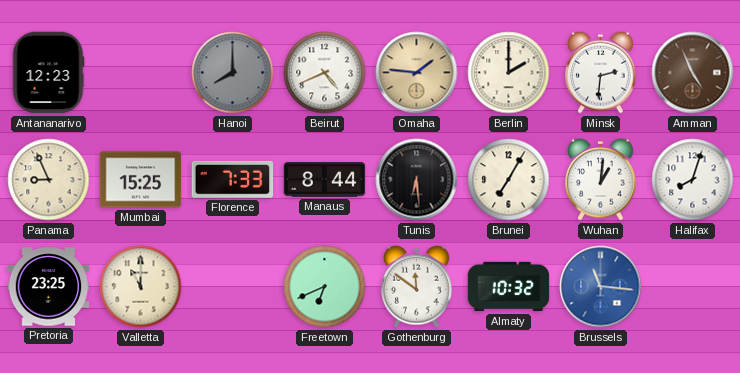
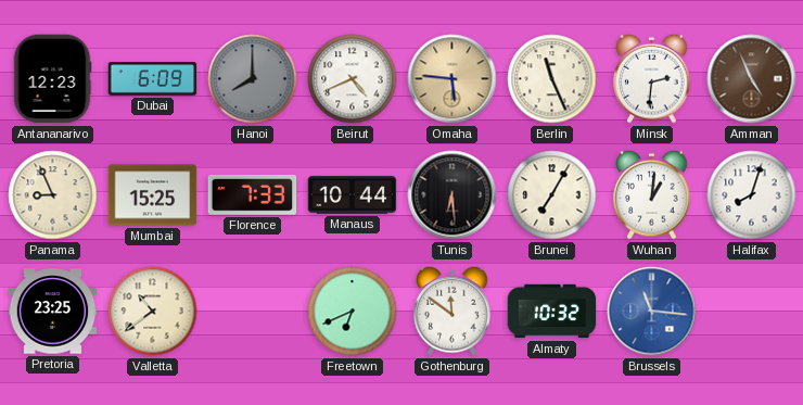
Dubai: none -> 6:09 (153, 79)
Omaha: 1:46 -> 5:46 (453, 79)
Berlin: 2:00 -> 11:26 (552, 79)
Manaus: 8:44 -> 10:44 (353, 195)
Valletta: 11:00 -> 10:39 (153, 312)
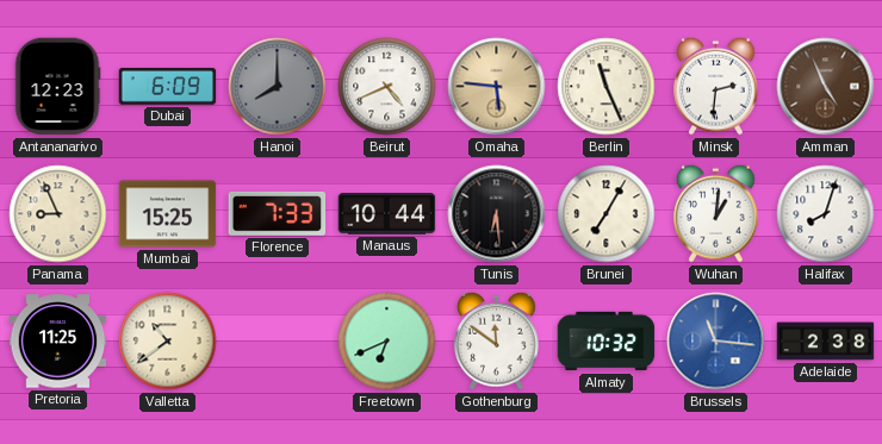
Pretoria: 23:25 -> 11:25 (58, 342)
Adelaide: none -> 2:38 (826, 342)
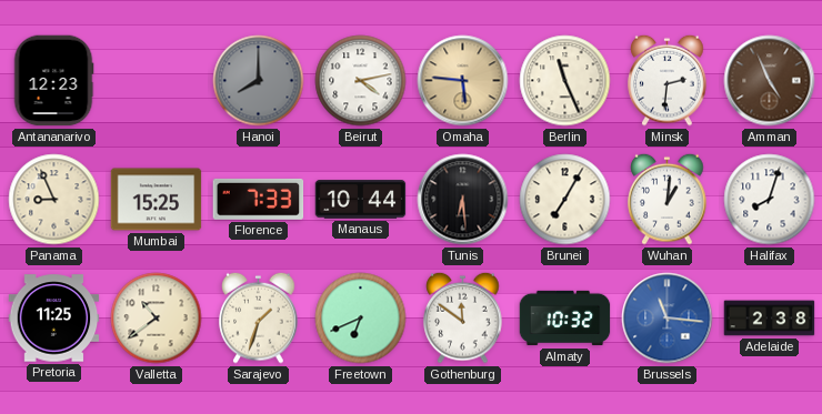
Dubai: 6:09 -> none (168, 87)
Beirut: 4:41 -> 4:13 (361, 81)
Sarajevo: none -> 1:33 (259, 317)
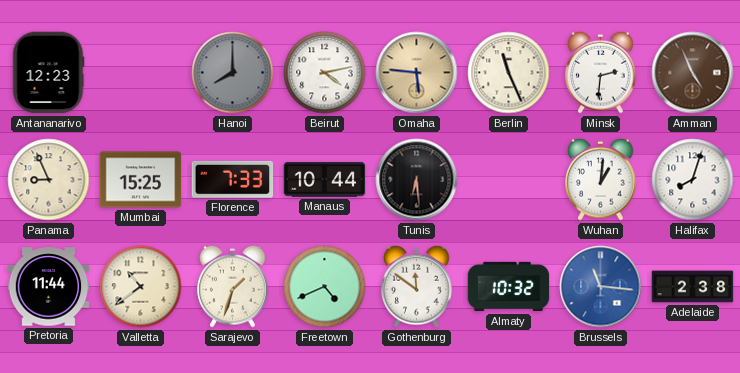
Brunei: 7:05 -> none (565, 200)
Pretoria: 11:25 -> 11:44 (49, 287)
Freetown: 6:41 -> 4:41 (325, 287)
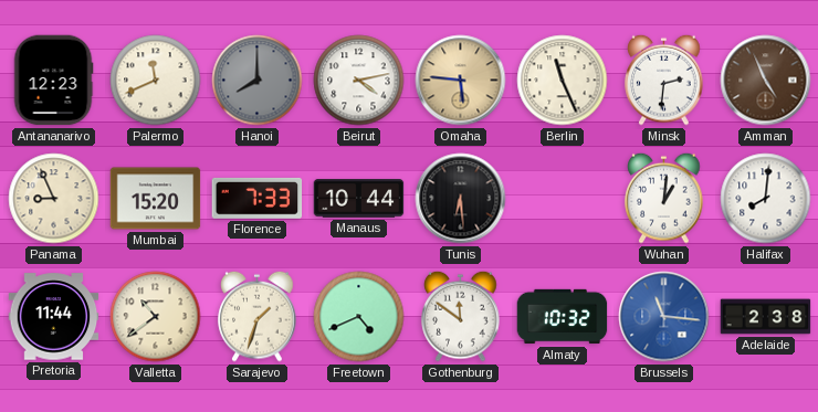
Palermo: none -> 11:41 (156, 81)
Mumbai: 15:25 -> 15:20 (156, 199)
Halifax: 8:03 -> 8:01 (766, 199)
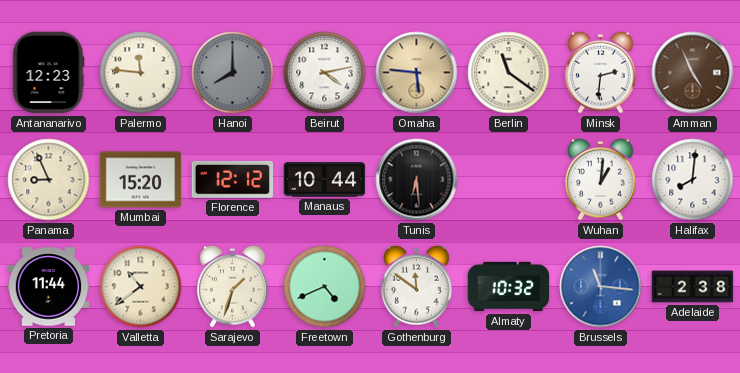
Palermo: 11:41 -> 11:46 (141, 73)
Berlin: 11:26 -> 11:21 (509, 73)
Florence: 7:33 -> 12:12 (233, 179)
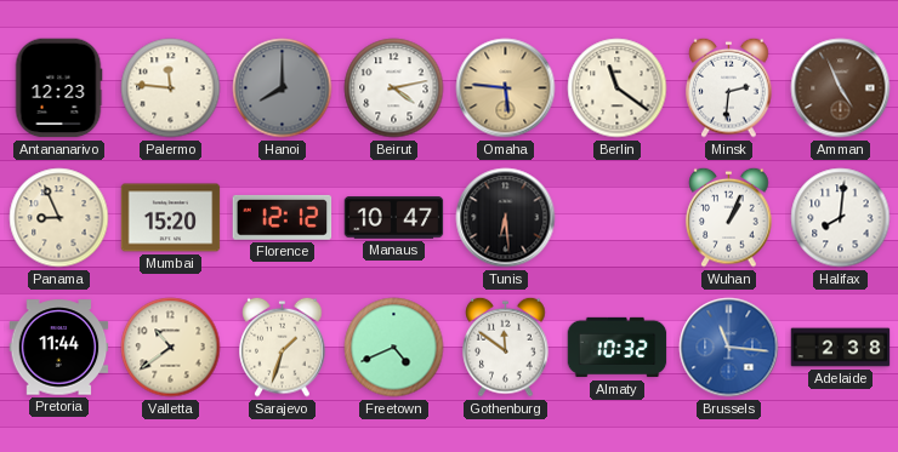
Manaus: 10:44 -> 10:47 (394, 218)
Wuhan: 1:01 -> 1:04 (729, 217)
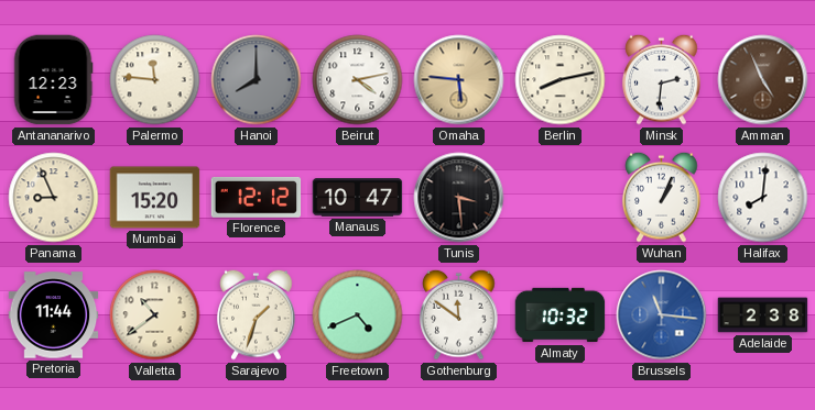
Berlin: 11:21 -> 8:13 (561, 80)
Tunis: 6:29 -> 3:29 (459, 198)
